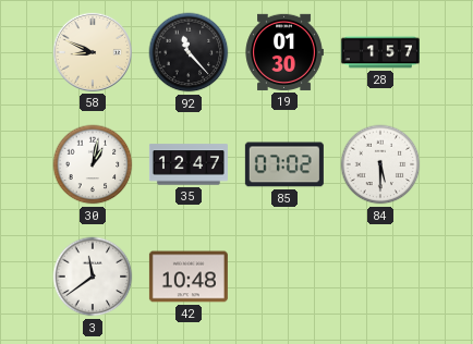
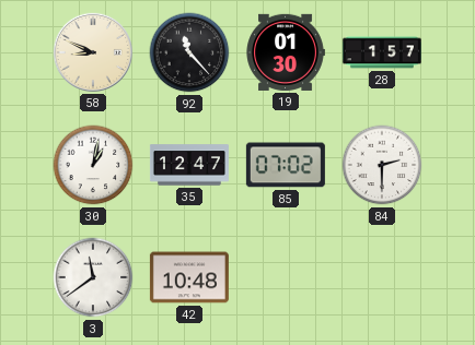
84: 5:30 -> 2:30 (382, 165)
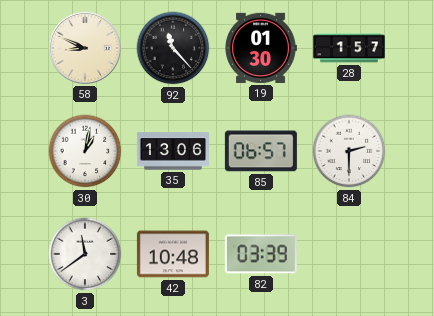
35: 12:47 -> 13:06 (173, 151)
85: 07:02 -> 06:57 (261, 151)
82: none -> 03:39 (261, 254)
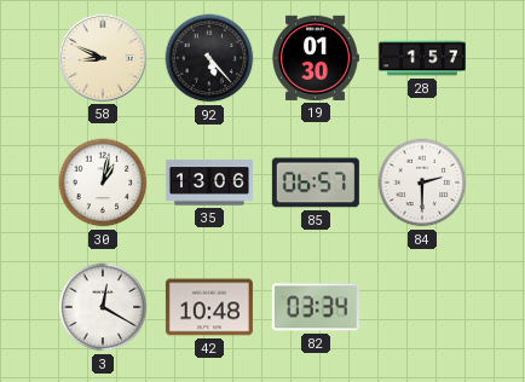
92: 11:23 -> 5:23 (209, 58)
3: 11:39 -> 12:20 (103, 307)
82: 03:39 -> 03:34 (316, 307)
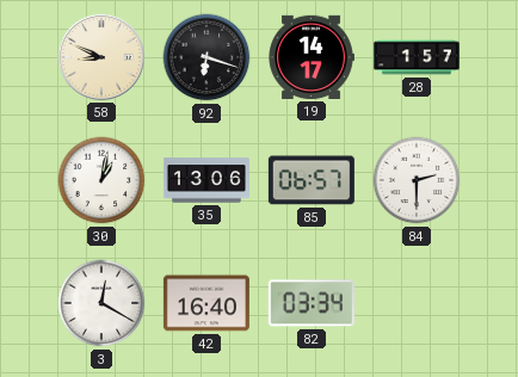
92: 5:23 -> 6:18 (206, 57)
19: 01:30 -> 14:17 (312, 57)
42: 10:48 -> 16:40 (206, 303)
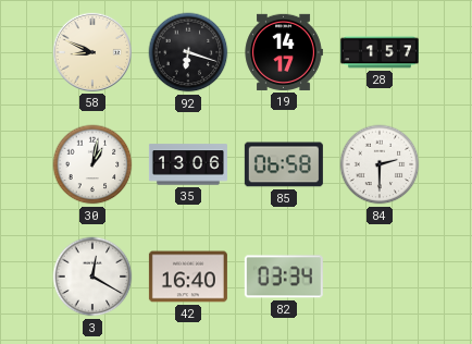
85: 06:57 -> 06:58 (284, 164)
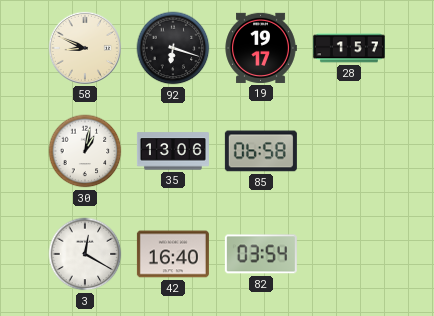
19: 14:17 -> 19:17 (261, 48)
84: 2:30 -> none (380, 164)
82: 03:34 -> 03:54 (261, 254)
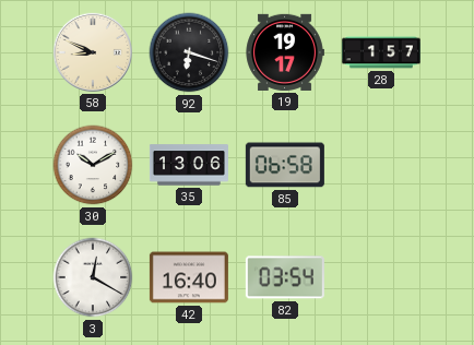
30: 1:02 -> 10:10 (93, 165)
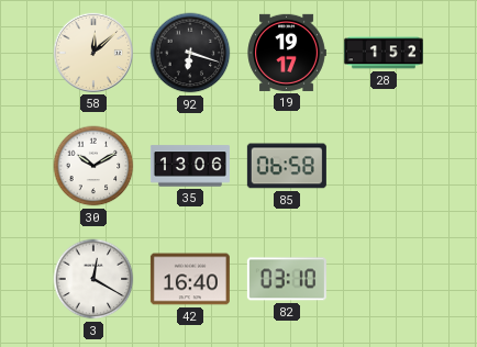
58: 8:49 -> 12:08 (93, 53)
28: 1:57 -> 1:52 (384, 53)
82: 03:54 -> 03:10 (287, 279)
